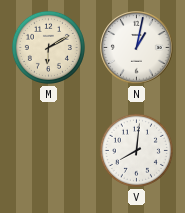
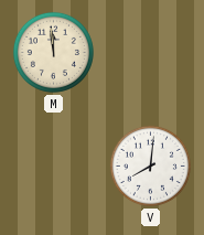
M: 6:10 -> 11:59 (53, 52)
N: 1:02 -> none (137, 48)
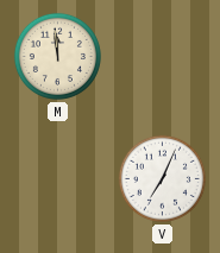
V: 8:01 -> 7:04 (162, 178)
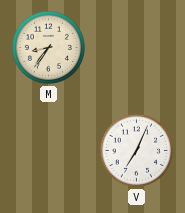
M: 11:59 -> 8:36 (48, 47)
